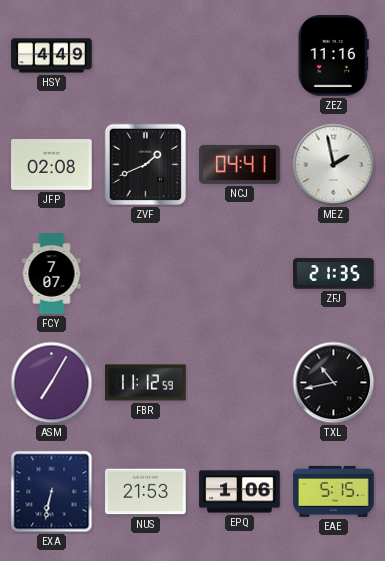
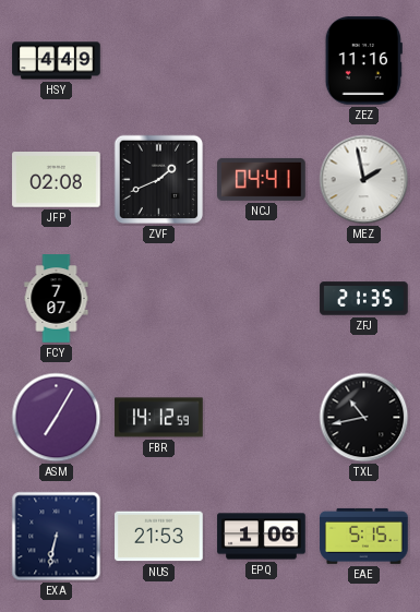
FBR: 11:12 -> 14:12 (159, 418)
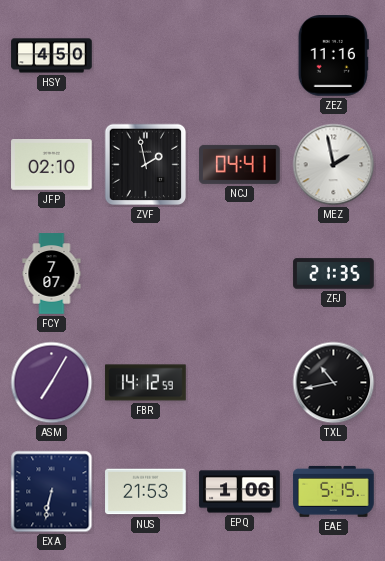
HSY: 4:49 -> 4:50 (52, 56)
JFP: 02:08 -> 02:10 (52, 165)
ZVF: 1:41 -> 1:58 (146, 165)
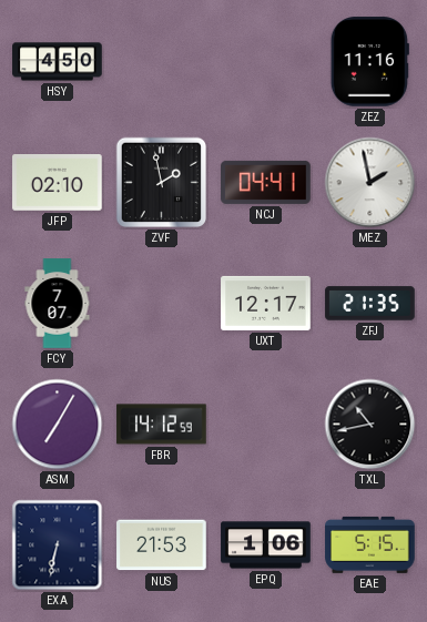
UXT: none -> 12:17 (266, 303)
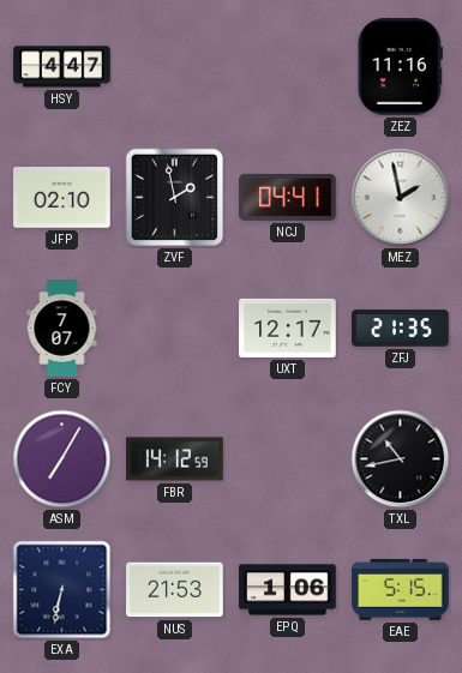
HSY: 4:50 -> 4:47 (62, 67)
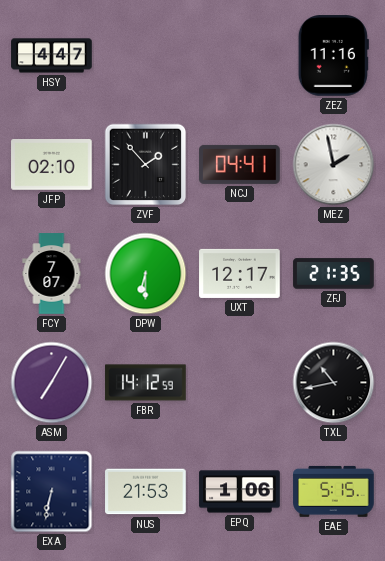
ZVF: 1:58 -> 1:53 (146, 165)
DPW: none -> 6:30 (146, 274)
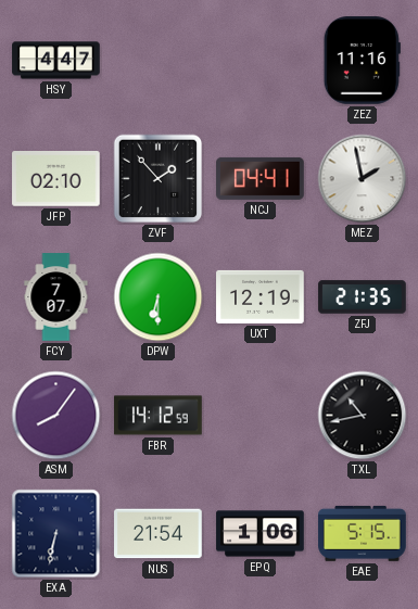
UXT: 12:17 -> 12:19 (261, 296)
ASM: 7:05 -> 8:06 (56, 416)
NUS: 21:53 -> 21:54 (159, 534)
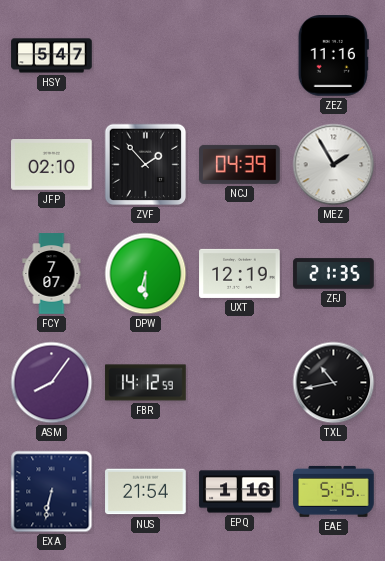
HSY: 4:47 -> 5:47 (52, 56)
NCJ: 04:41 -> 04:39 (240, 164)
MEZ: 1:58 -> 1:55 (334, 165)
EPQ: 1:06 -> 1:16 (240, 492)
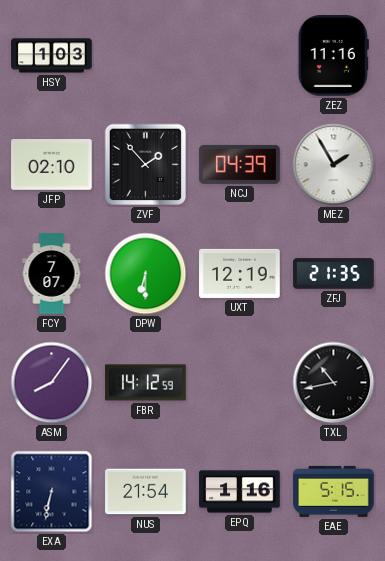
HSY: 5:47 -> 1:03 (52, 56)
